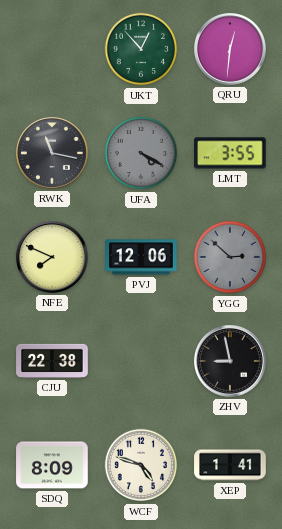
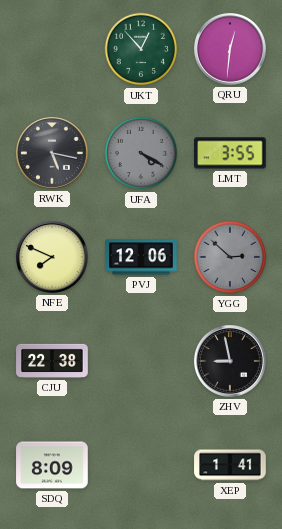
RWK: 11:17 -> 5:17 (53, 154)
WCF: 4:48 -> none (141, 465)
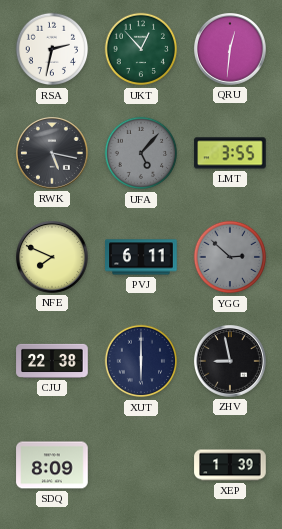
RSA: none -> 2:32 (52, 49)
UFA: 4:20 -> 5:07 (141, 153)
PVJ: 12:06 -> 6:11 (141, 257)
XUT: none -> 6:00 (141, 361)
XEP: 1:41 -> 1:39 (230, 465)
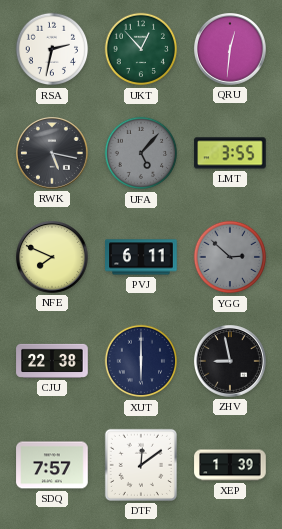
SDQ: 8:09 -> 7:57 (52, 465)
DTF: none -> 12:09 (141, 465)
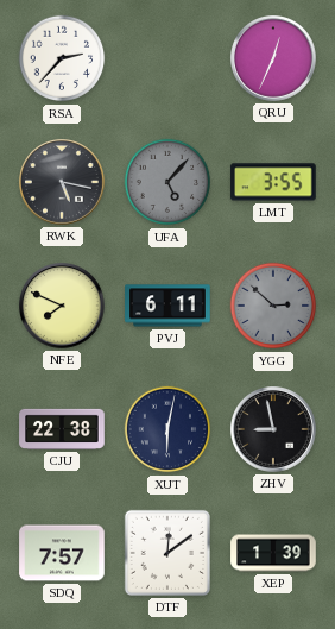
RSA: 2:32 -> 2:37 (62, 58)
UKT: 12:53 -> none (141, 49)
QRU: 12:31 -> 12:34 (274, 59)
XUT: 6:00 -> 6:02 (167, 429)
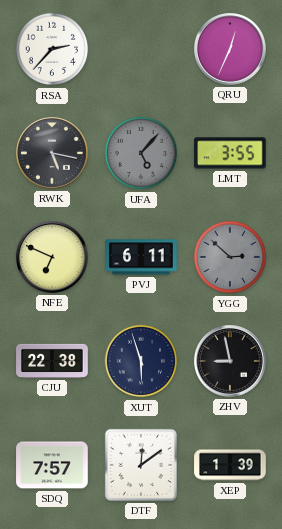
NFE: 7:49 -> 6:49 (53, 258)
XUT: 6:02 -> 5:57 (141, 361)
